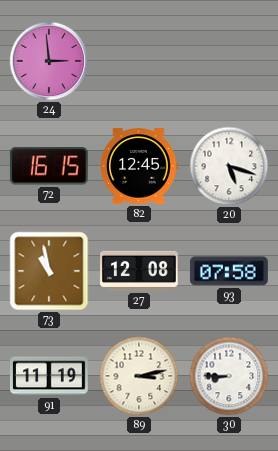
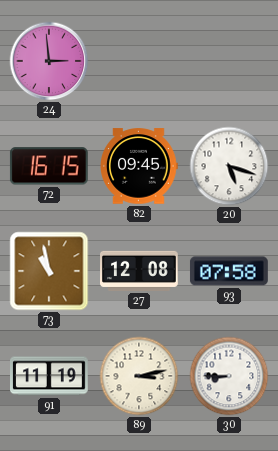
82: 12:45 -> 09:45 (139, 166)
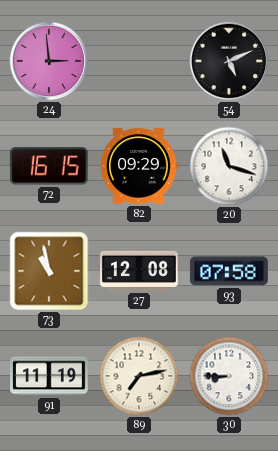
54: none -> 5:11 (229, 61)
82: 09:45 -> 09:29 (139, 166)
20: 5:18 -> 11:18 (229, 166)
89: 3:13 -> 7:13 (139, 376)
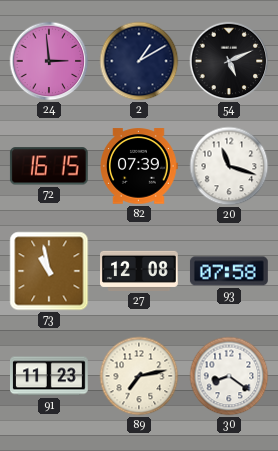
2: none -> 1:10 (139, 61)
82: 09:29 -> 07:39 (139, 166)
91: 11:19 -> 11:23 (50, 376)
30: 8:45 -> 8:21 (229, 376)
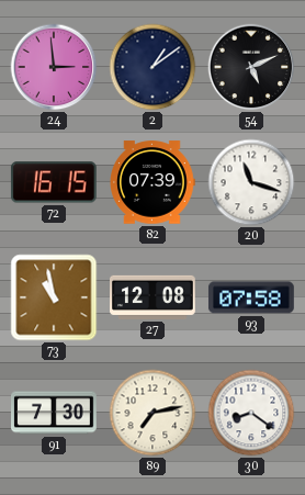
2: 1:10 -> 1:09 (152, 67)
91: 11:23 -> 7:30 (55, 413)
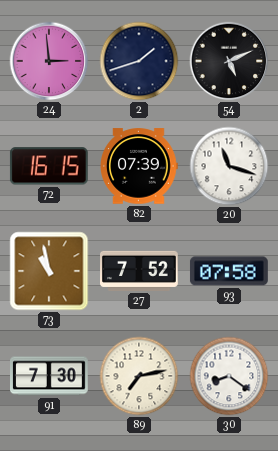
2: 1:09 -> 1:42 (139, 61)
27: 12:08 -> 7:52 (140, 271)
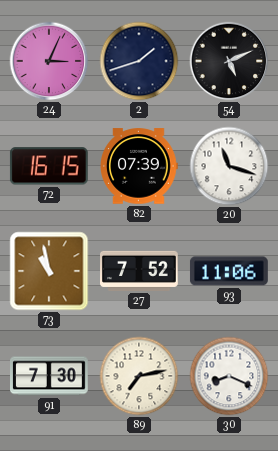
24: 2:59 -> 3:04 (49, 61)
93: 07:58 -> 11:06 (229, 271)
30: 8:21 -> 8:19 (229, 376)
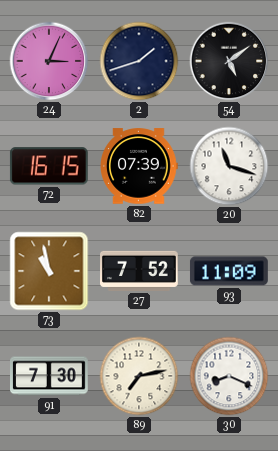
54: 5:11 -> 5:09 (229, 61)
93: 11:06 -> 11:09 (229, 271)
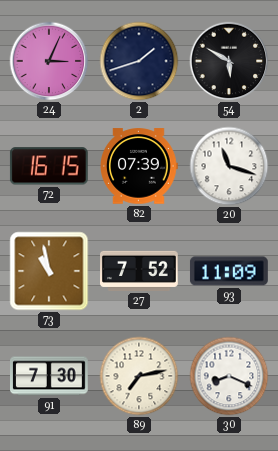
54: 5:09 -> 5:50 (229, 61)
